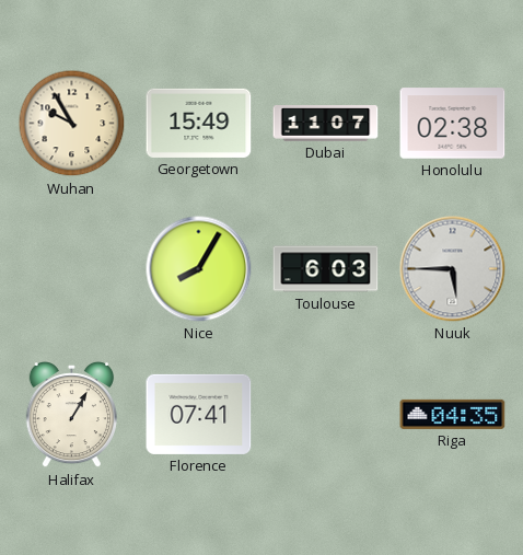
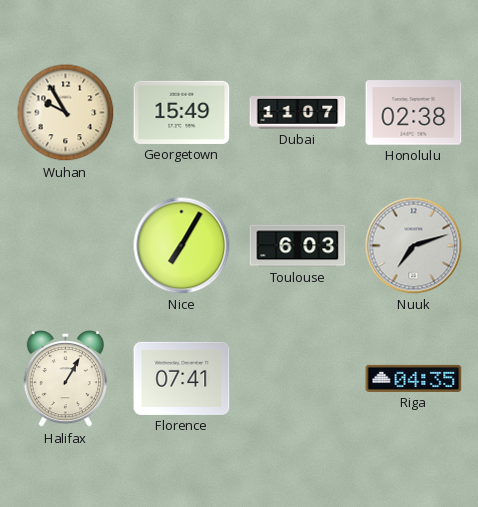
Nice: 8:05 -> 7:05 (182, 246)
Nuuk: 5:45 -> 7:12 (414, 246)
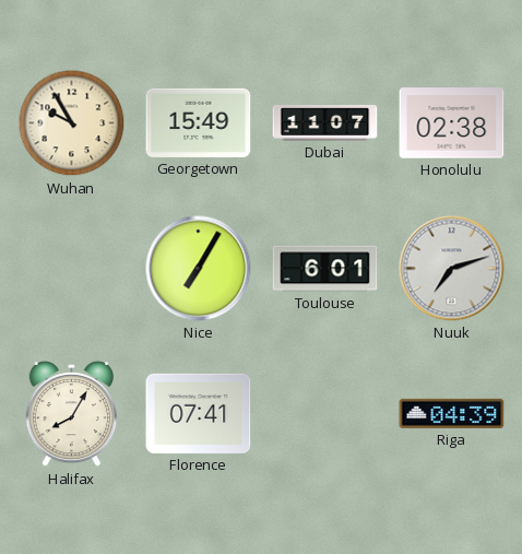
Toulouse: 6:03 -> 6:01 (325, 269)
Halifax: 1:05 -> 8:05 (71, 415)
Riga: 04:35 -> 04:39 (452, 413)
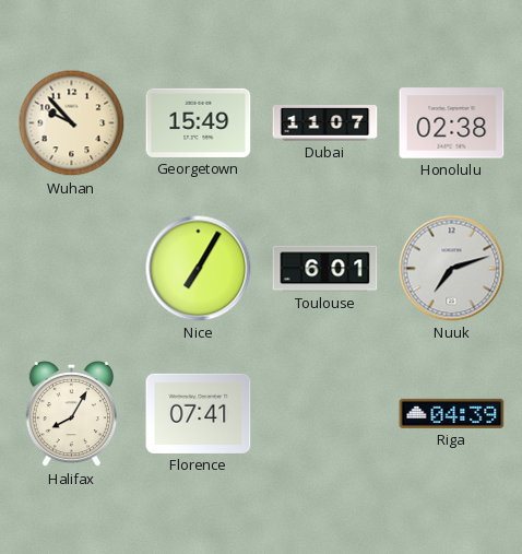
Wuhan: 9:55 -> 9:53 (72, 123)
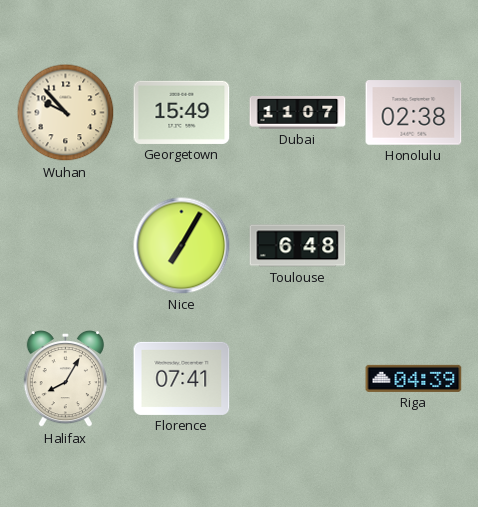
Toulouse: 6:01 -> 6:48 (298, 246)
Nuuk: 7:12 -> none (452, 269)
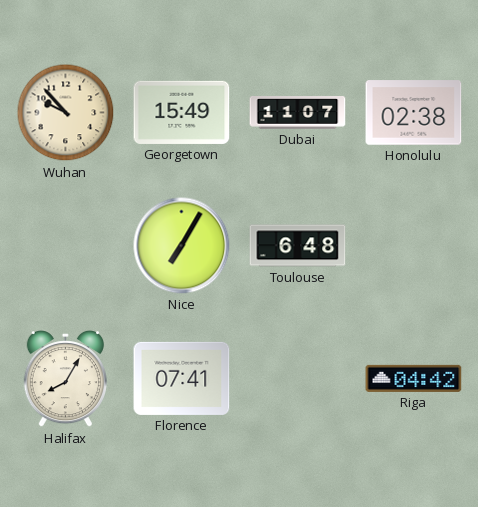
Riga: 04:39 -> 04:42 (414, 378)
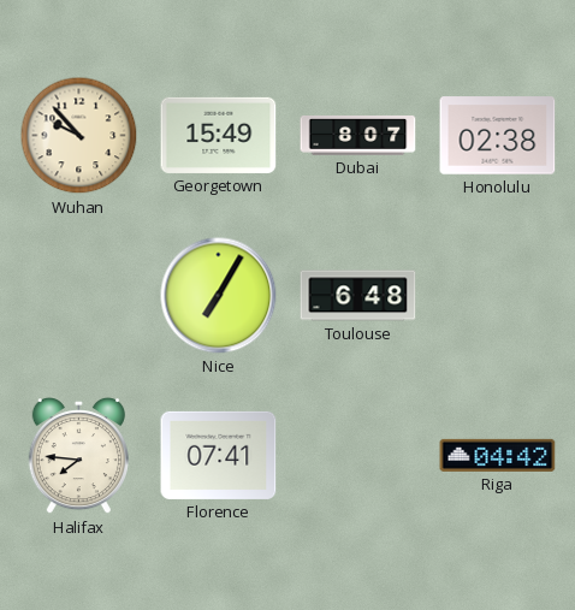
Dubai: 11:07 -> 8:07 (358, 136)
Halifax: 8:05 -> 7:46 (78, 457)
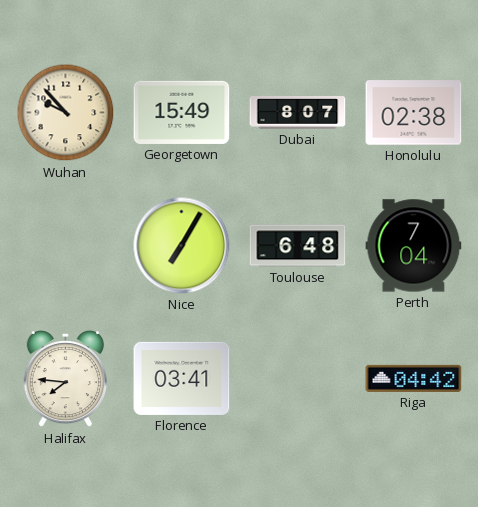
Perth: none -> 7:04 (414, 246)
Florence: 07:41 -> 03:41 (182, 378)
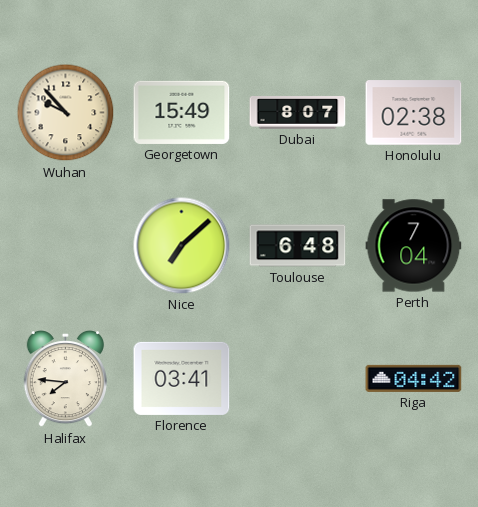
Nice: 7:05 -> 7:08 (182, 246)
